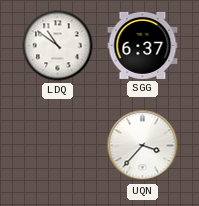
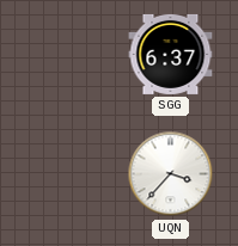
LDQ: 10:51 -> none (58, 46)
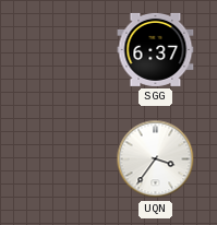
UQN: 3:37 -> 3:36 (156, 159)
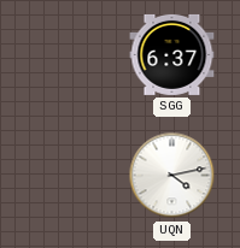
UQN: 3:36 -> 4:13 (172, 176)
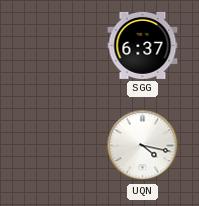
UQN: 4:13 -> 4:17 (143, 146)
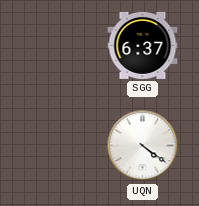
UQN: 4:17 -> 4:21 (143, 146)
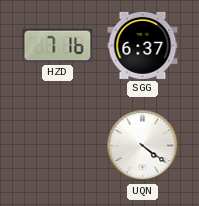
HZD: none -> 7:16 (58, 46)
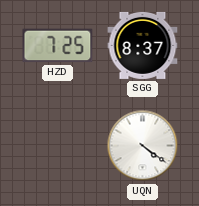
HZD: 7:16 -> 7:25 (58, 46)
SGG: 6:37 -> 8:37 (143, 45)
